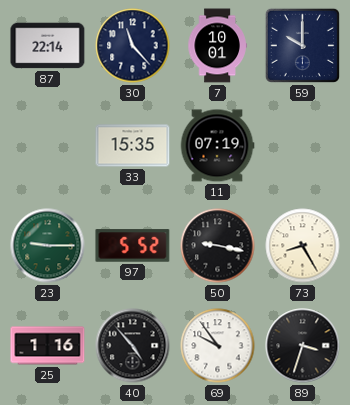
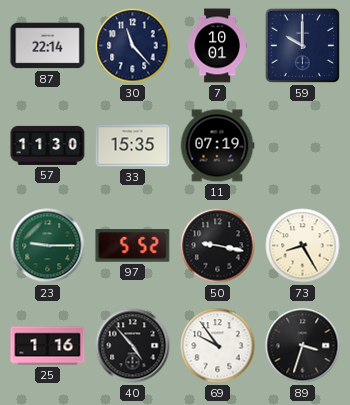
57: none -> 11:30 (48, 145)
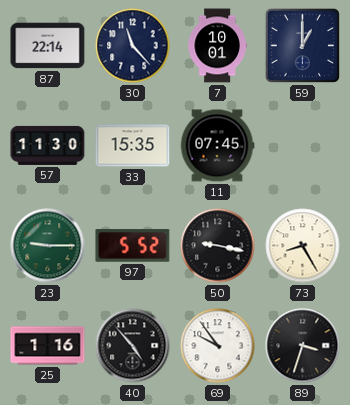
59: 10:00 -> 1:00 (302, 45)
11: 07:19 -> 07:45 (217, 146)
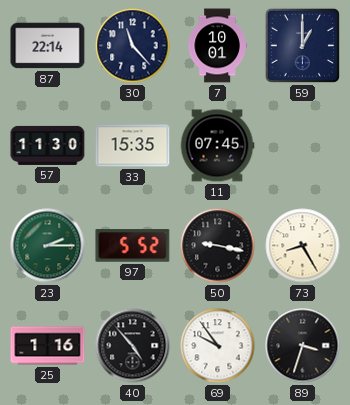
23: 9:15 -> 2:15 (48, 246)
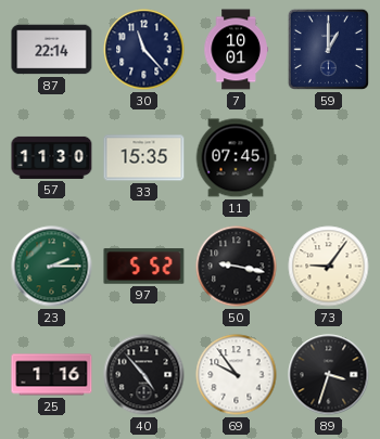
73: 8:25 -> 9:06 (329, 267)
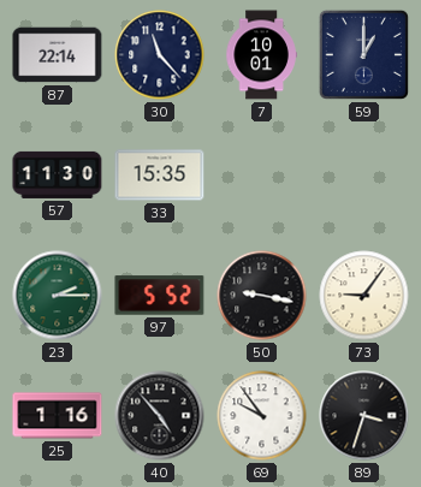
11: 07:45 -> none (236, 158)
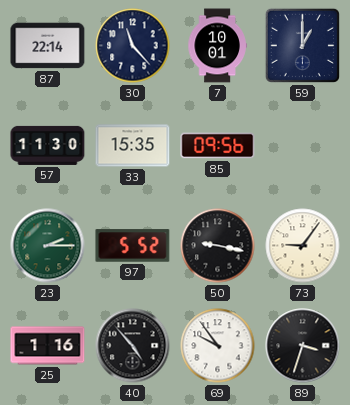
85: none -> 09:56 (218, 146)
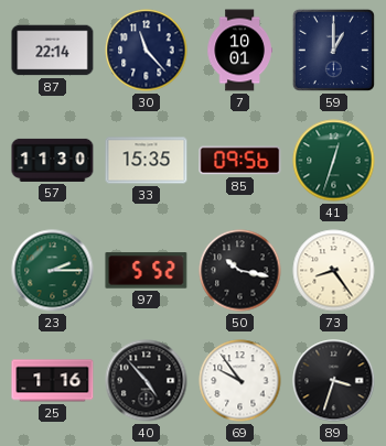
41: none -> 12:33 (334, 161)
50: 9:17 -> 10:17 (240, 271)
73: 9:06 -> 8:24 (334, 271)
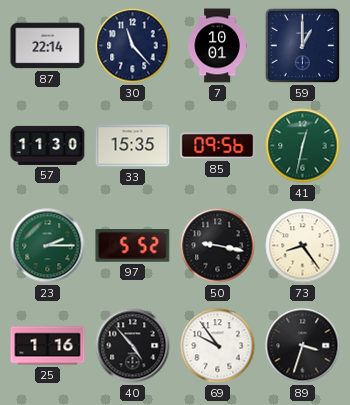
41: 12:33 -> 12:32 (303, 146)
50: 10:17 -> 9:17 (218, 246)
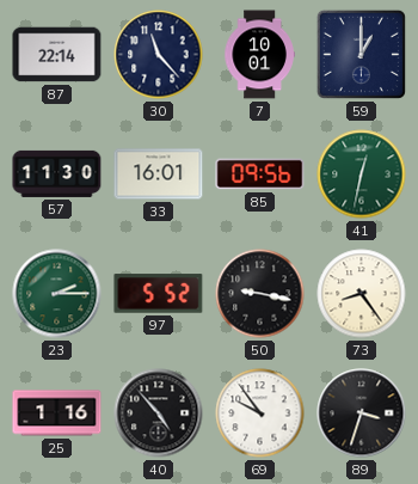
33: 15:35 -> 16:01 (159, 174)
